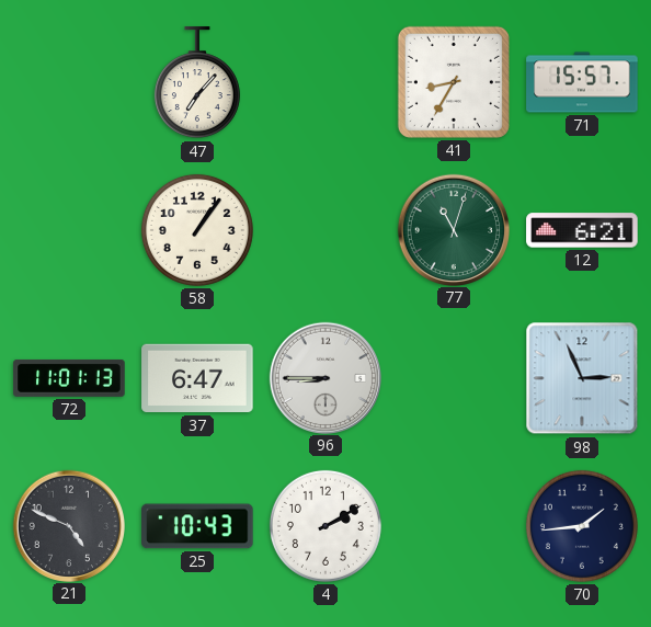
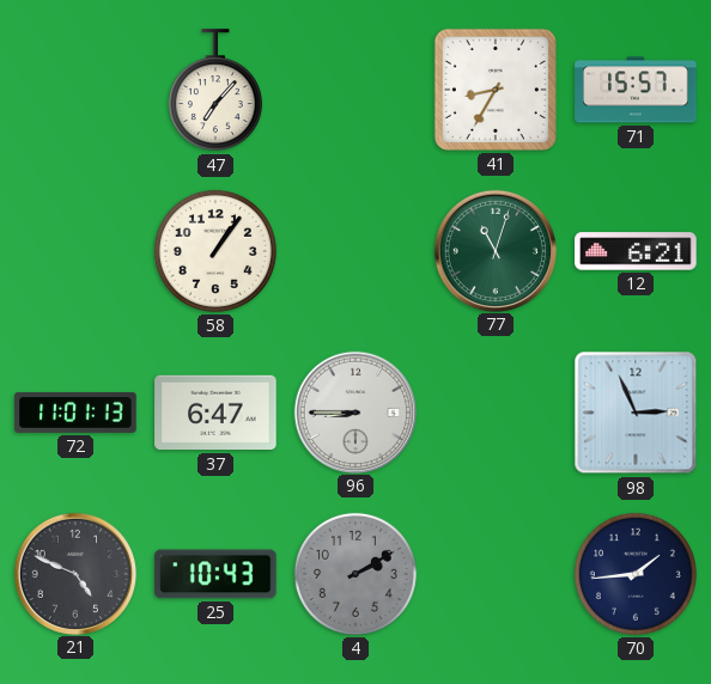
4 dial: white -> grey (355, 574)
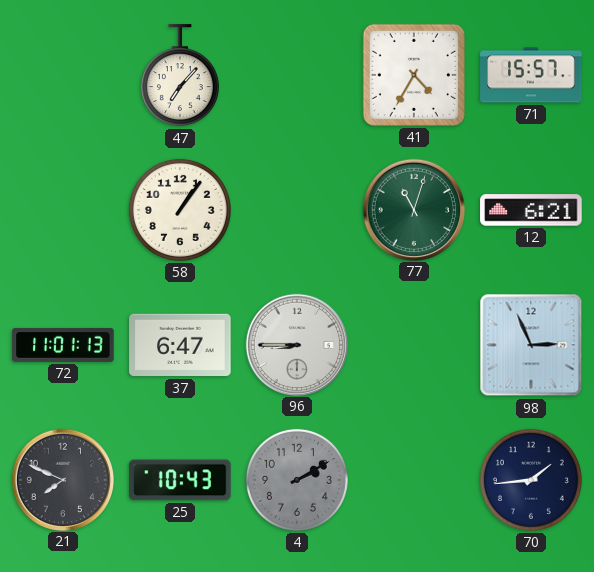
41: 8:35 -> 4:35 (414, 75)
21: 4:49 -> 7:49 (62, 479)
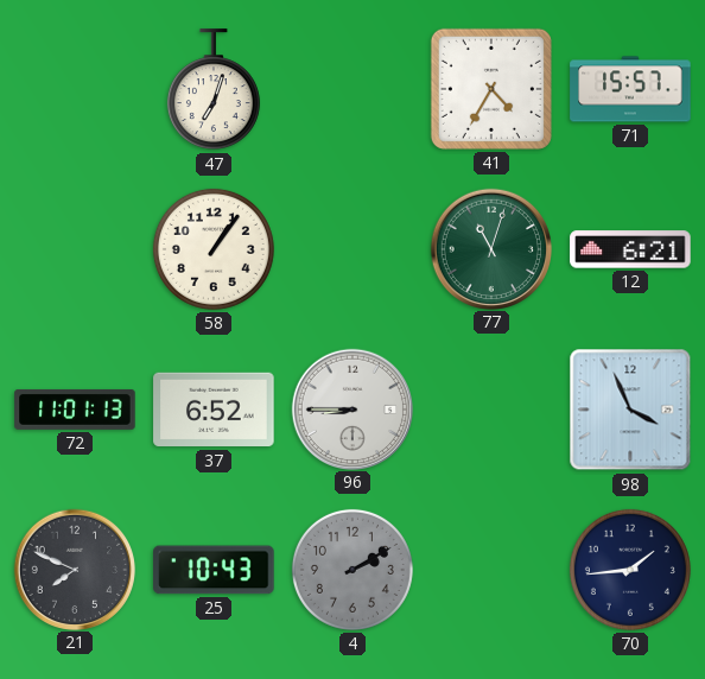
47: 7:07 -> 7:03 (214, 90)
37: 6:47 -> 6:52 (214, 410)
98: 2:56 -> 3:56 (630, 410)
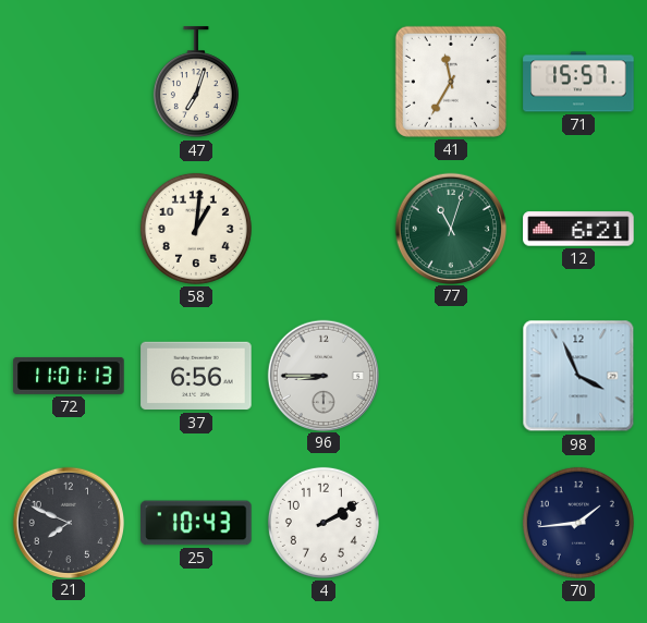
41: 4:35 -> 11:35 (451, 82)
58: 1:06 -> 1:01 (196, 229)
37: 6:52 -> 6:56 (196, 376)
4 dial: grey -> white (323, 523)
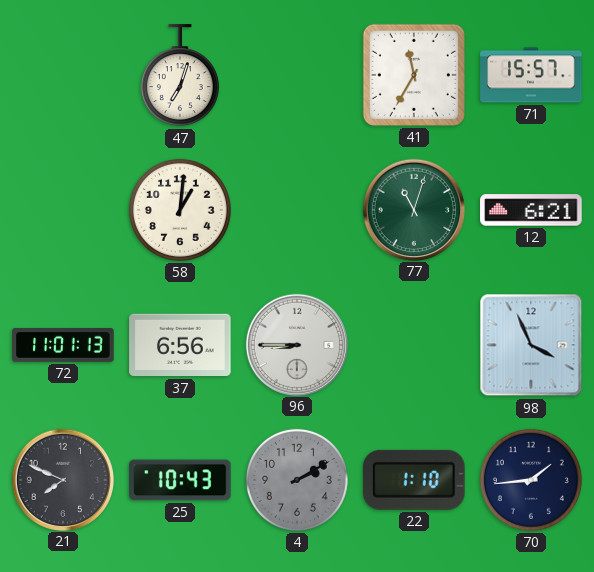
4 dial: white -> grey (297, 480)
22: none -> 1:10 (415, 480)
